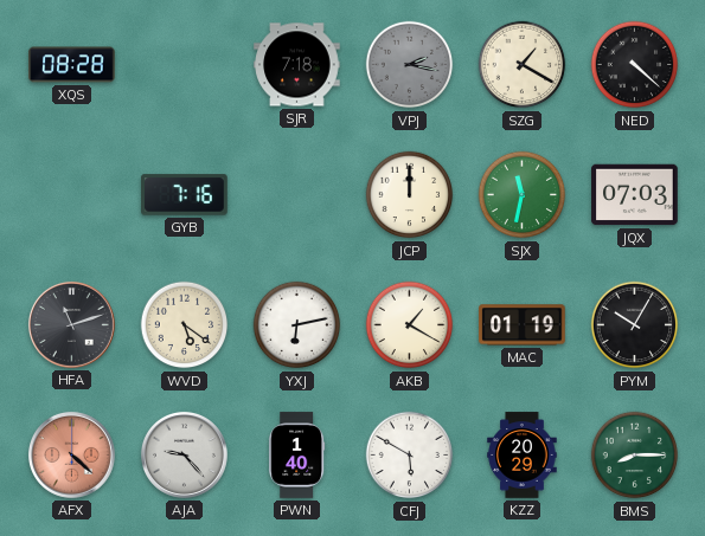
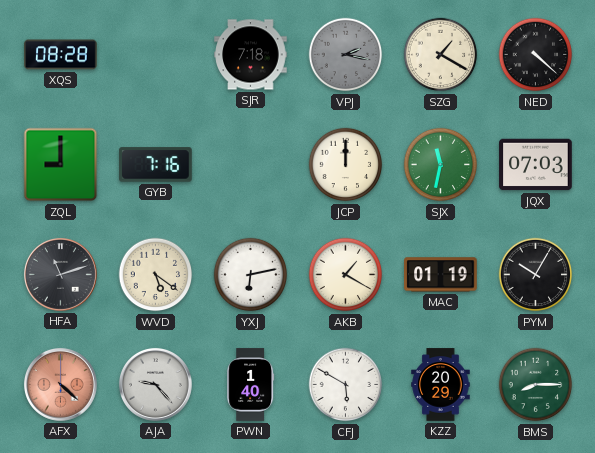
ZQL: none -> 9:00 (61, 165)
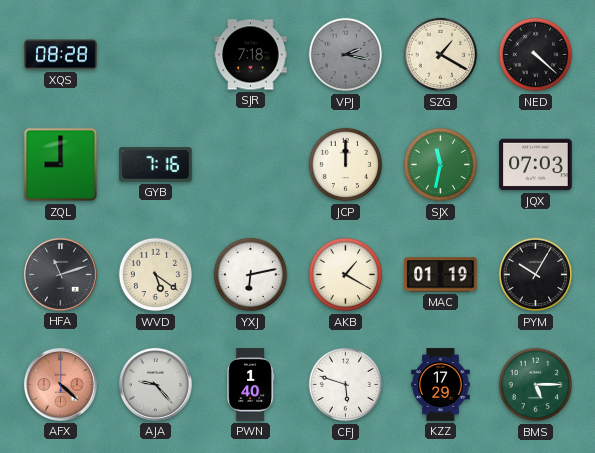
CFJ: 5:50 -> 5:48 (346, 385)
KZZ: 20:29 -> 17:29 (441, 385)
BMS: 8:15 -> 5:15 (536, 385)
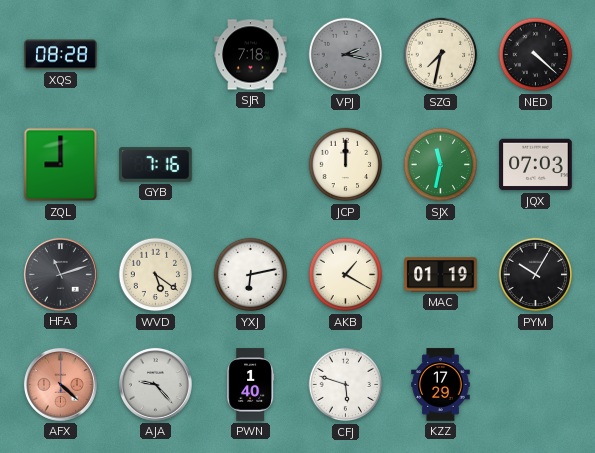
SZG: 1:20 -> 7:32 (441, 55)
BMS: 5:15 -> none (536, 385)
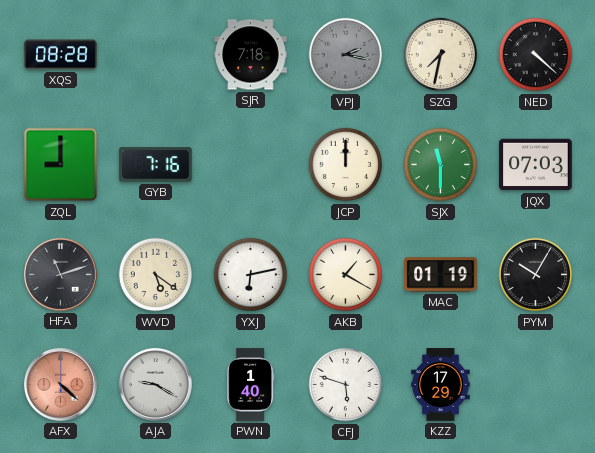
SJX: 11:32 -> 11:30 (441, 165)
AJA: 9:23 -> 9:20 (155, 384)
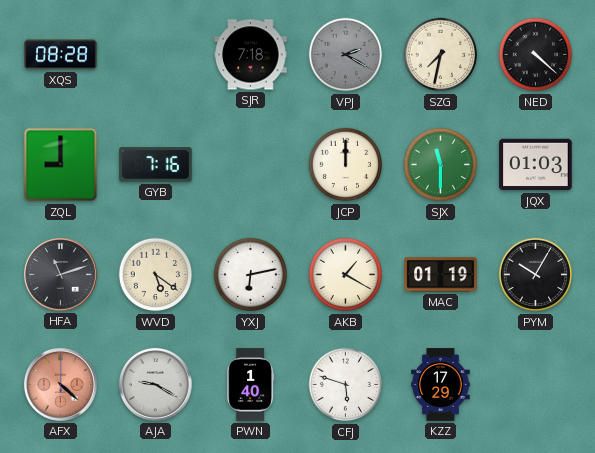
VPJ: 2:17 -> 2:20 (346, 55)
JQX: 07:03 -> 01:03 (536, 165)
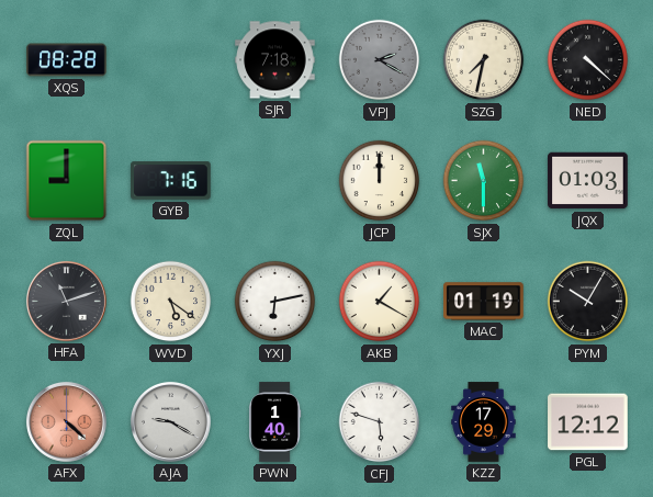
PGL: none -> 12:12 (588, 422)
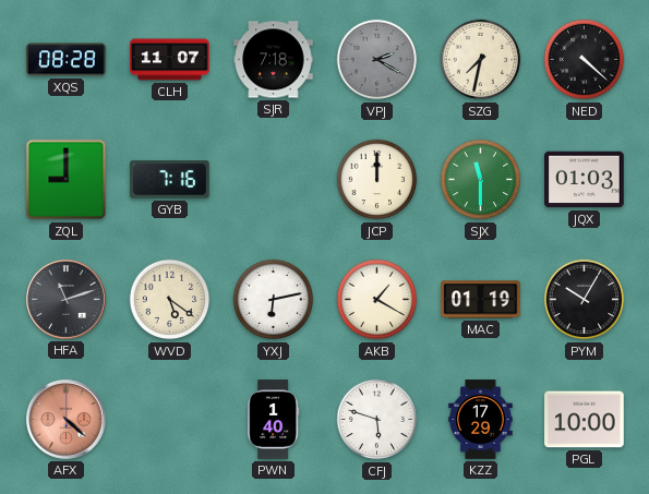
CLH: none -> 11:07 (170, 60)
AJA: 9:20 -> none (170, 421)
PGL: 12:12 -> 10:00 (585, 420)
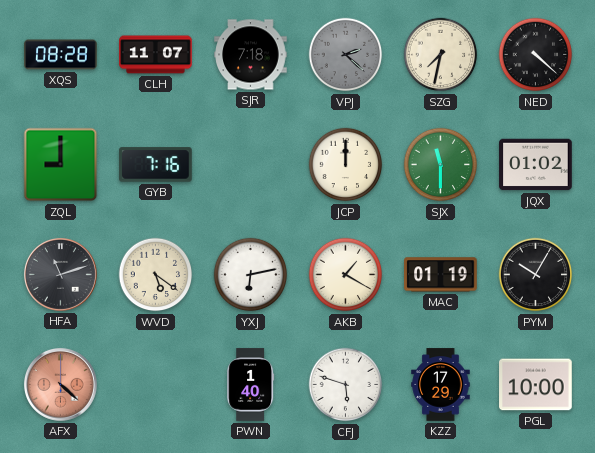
VPJ: 2:20 -> 2:22 (346, 55)
JQX: 01:03 -> 01:02 (536, 165)
